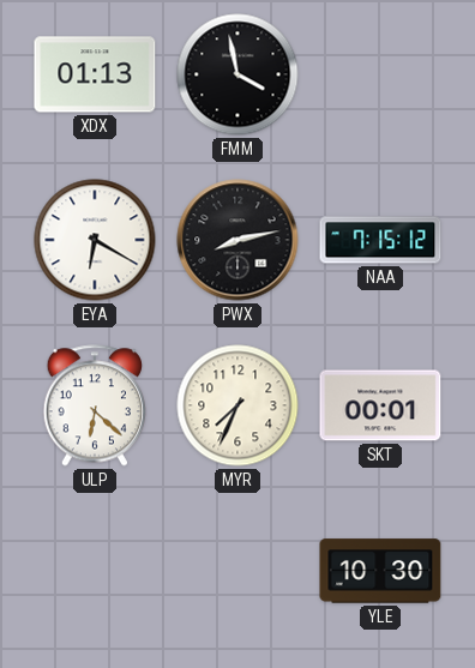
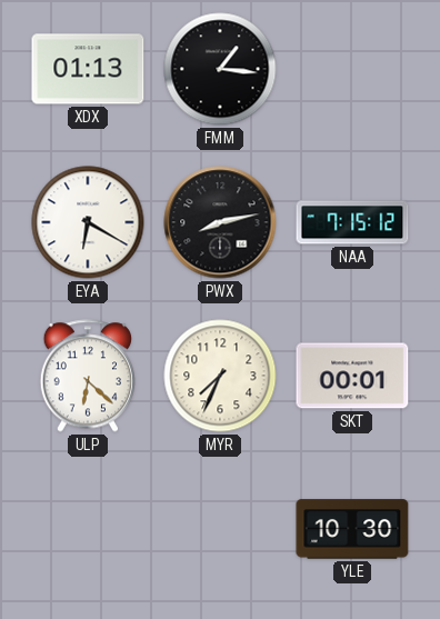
FMM: 3:58 -> 1:16 (220, 69)
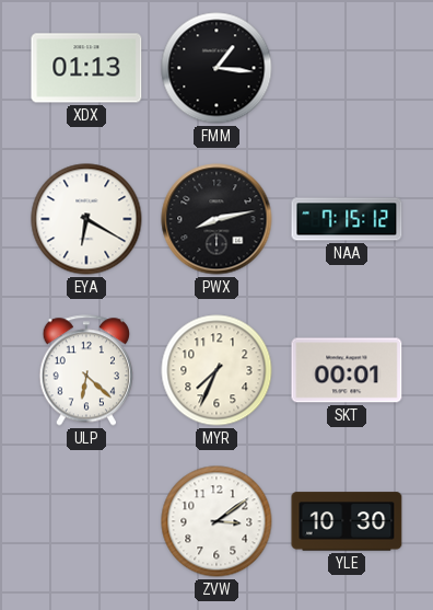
ZVW: none -> 3:09 (216, 521)
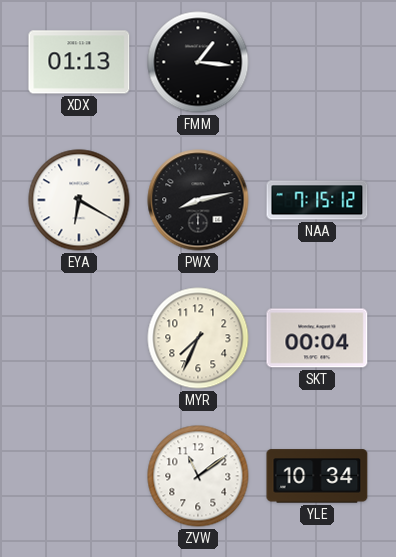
ULP: 6:22 -> none (85, 370)
SKT: 00:01 -> 00:04 (317, 338)
ZVW: 3:09 -> 11:09 (198, 476)
YLE: 10:30 -> 10:34 (317, 476)
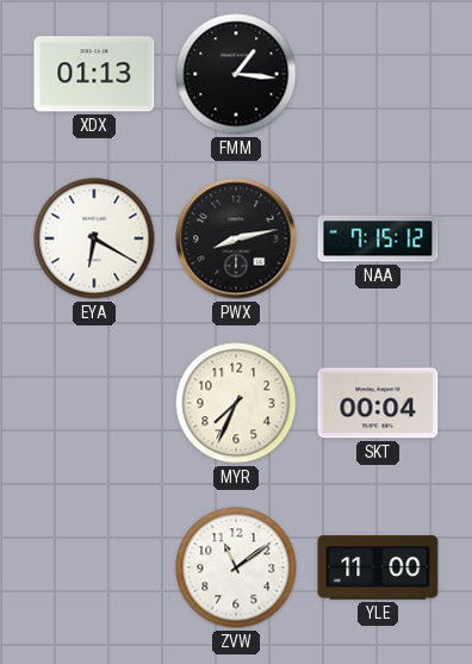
YLE: 10:34 -> 11:00 (378, 567)
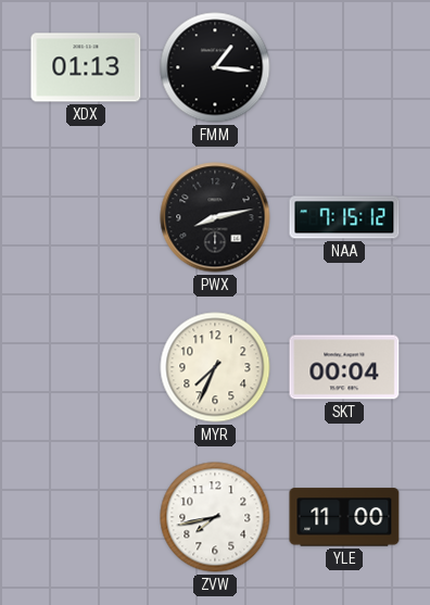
EYA: 6:20 -> none (94, 238)
ZVW: 11:09 -> 7:43 (215, 517)
